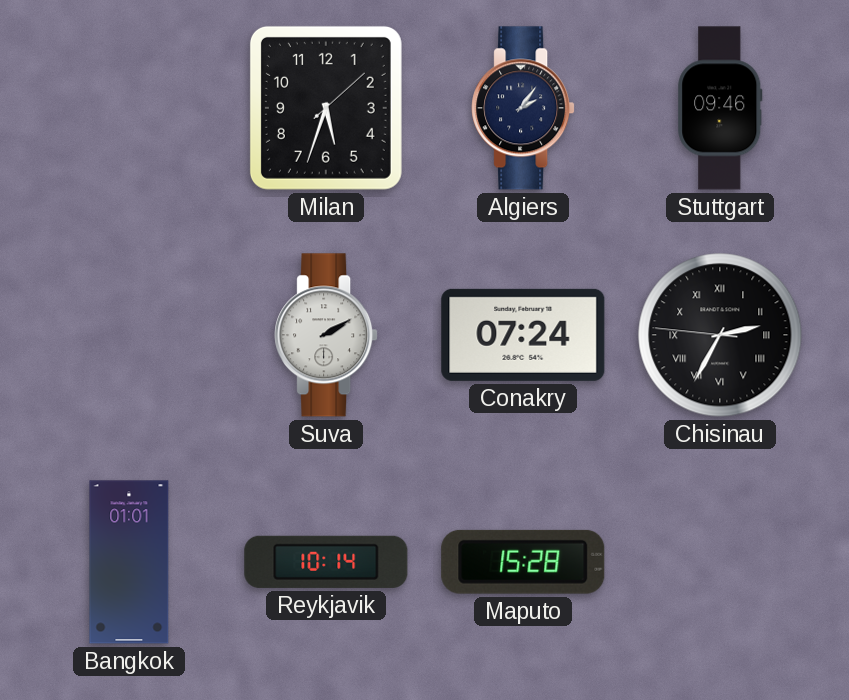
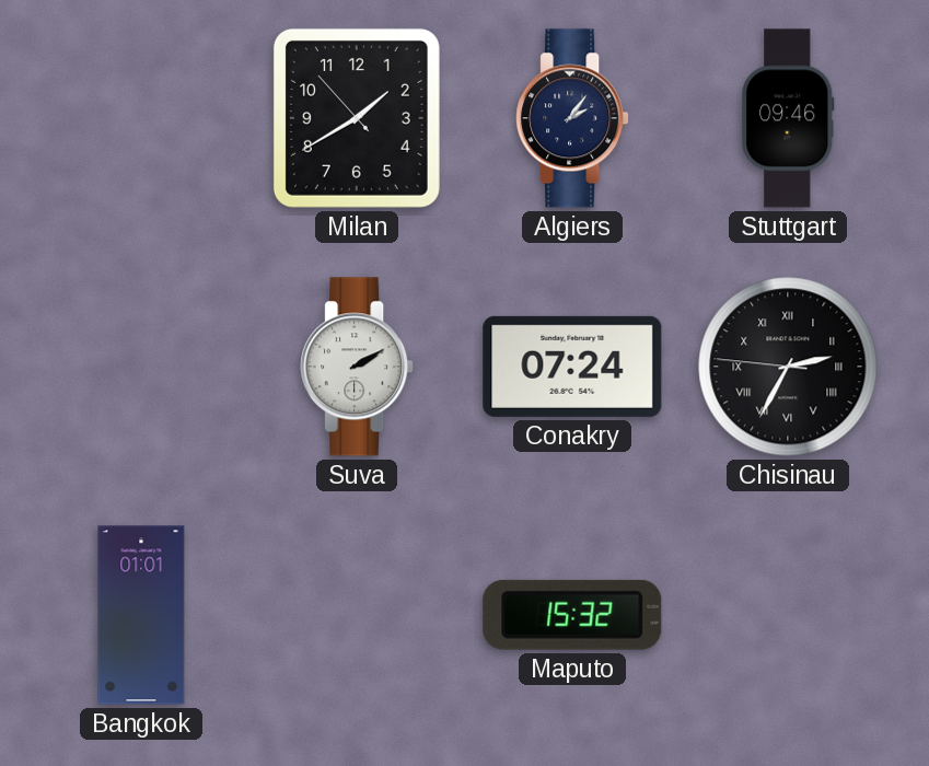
Milan: 5:33 -> 1:39 (357, 118)
Reykjavik: 10:14 -> none (326, 562)
Maputo: 15:28 -> 15:32 (572, 615)
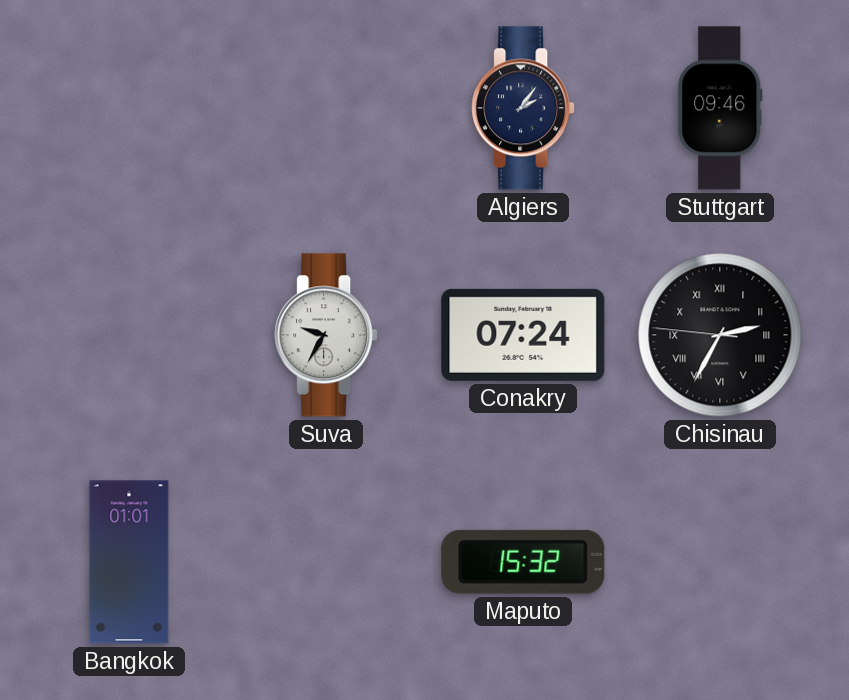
Milan: 1:39 -> none (357, 118)
Suva: 2:10 -> 9:35 (326, 335)
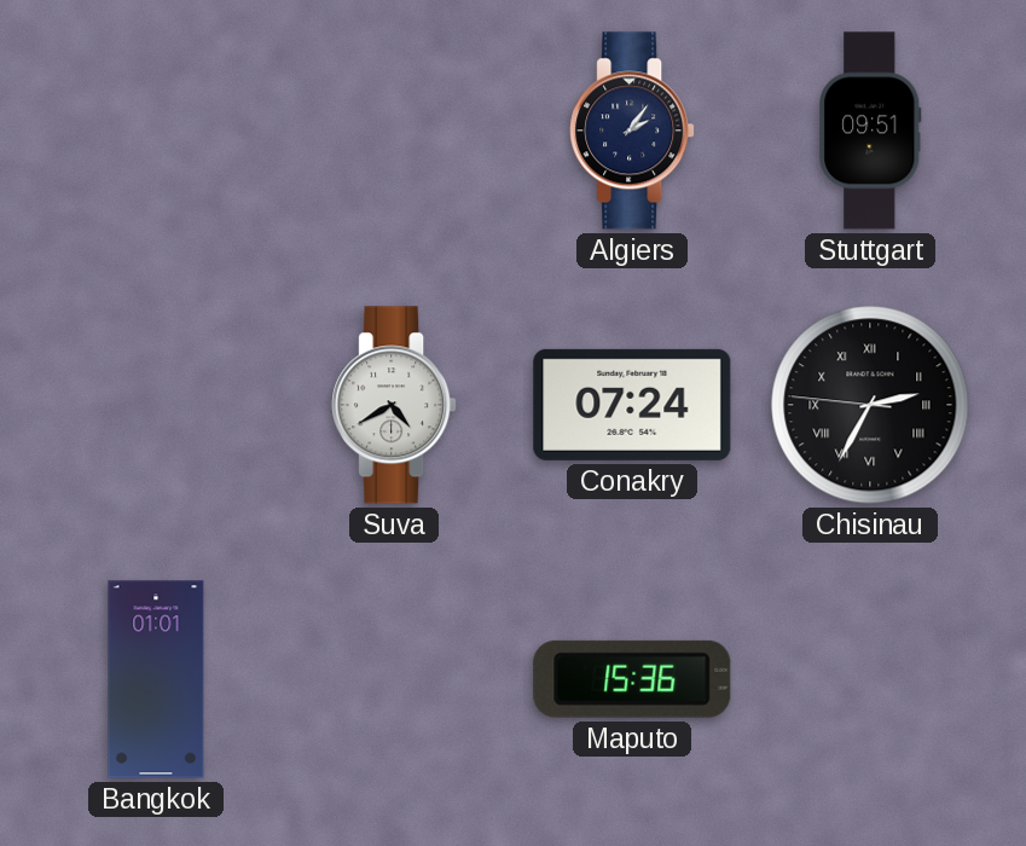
Stuttgart: 09:46 -> 09:51 (870, 131)
Suva: 9:35 -> 4:40 (394, 405)
Maputo: 15:32 -> 15:36 (632, 679)
